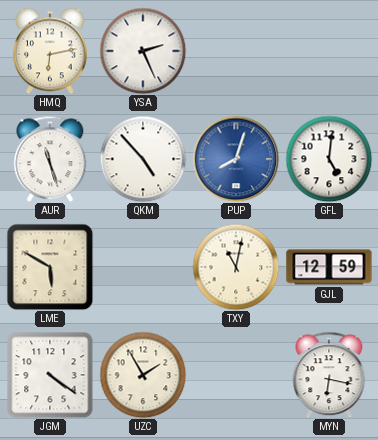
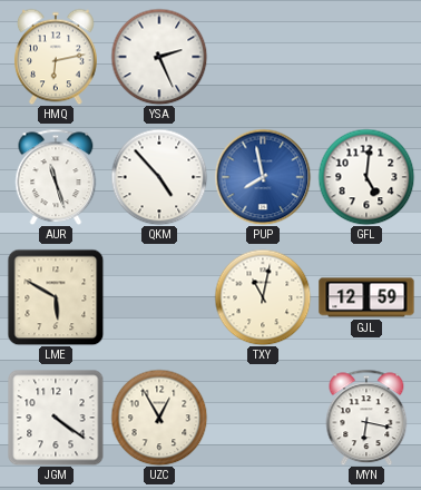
PUP: 8:03 -> 7:58 (263, 177)
UZC: 1:55 -> 12:55 (159, 418)
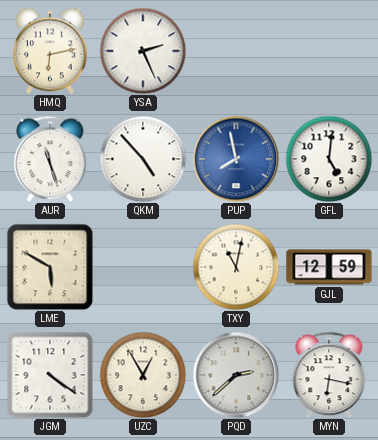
PQD: none -> 2:38 (236, 375)
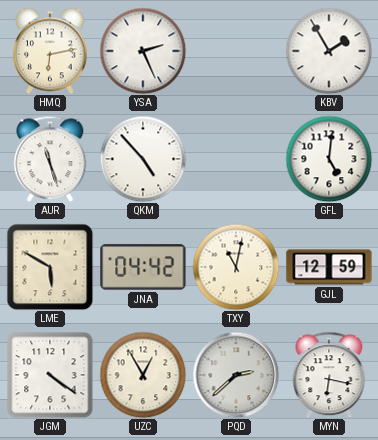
KBV: none -> 1:55 (329, 51)
PUP: 7:58 -> none (236, 159)
JNA: none -> 04:42 (143, 267)
